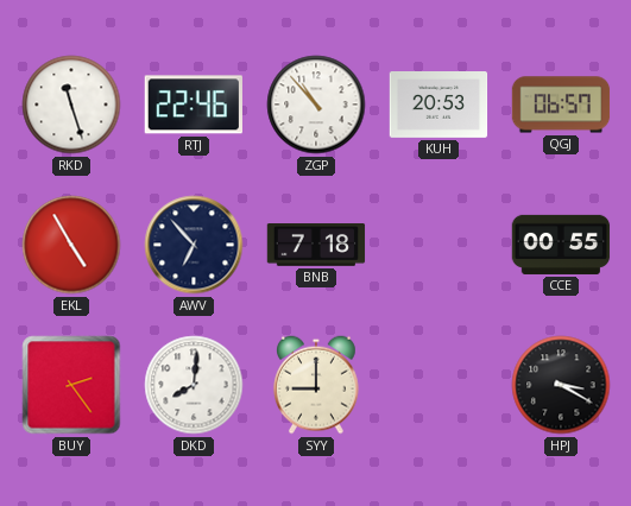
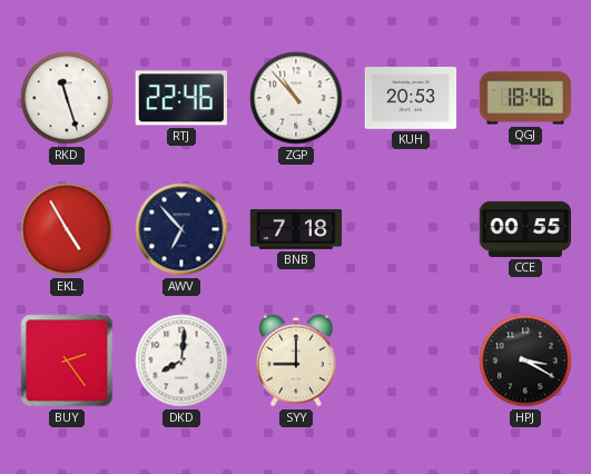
QGJ: 06:57 -> 18:46 (525, 98)
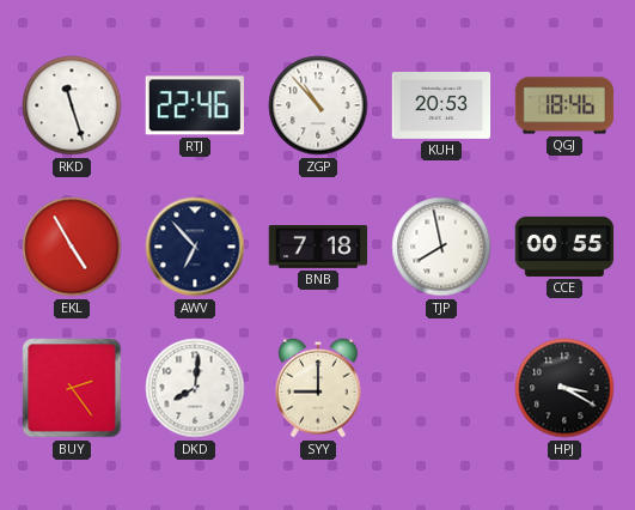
TJP: none -> 7:58 (441, 247)
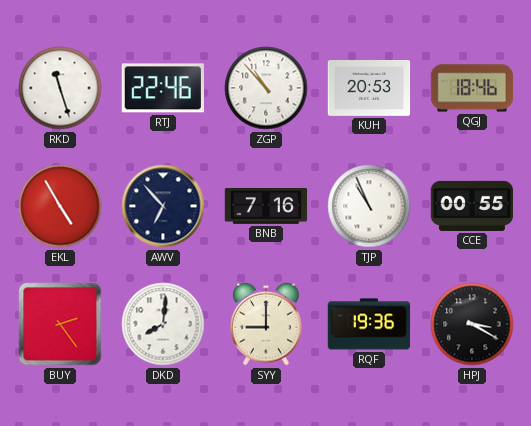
BNB: 7:18 -> 7:16 (266, 207)
TJP: 7:58 -> 10:56 (369, 206)
RQF: none -> 19:36 (369, 324)
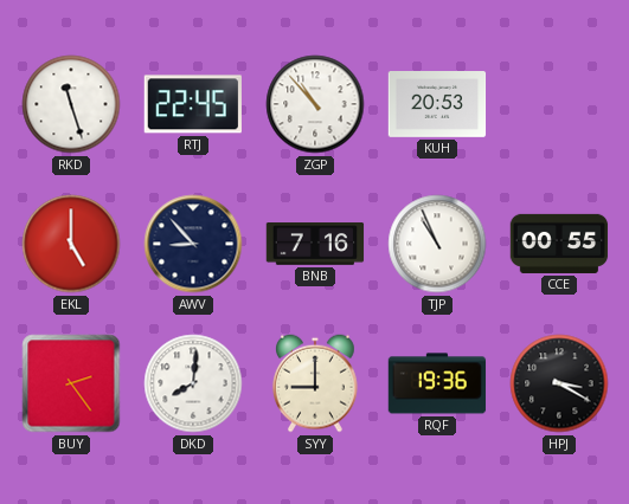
RTJ: 22:46 -> 22:45 (193, 104)
QGJ: 18:46 -> none (472, 88)
EKL: 4:55 -> 5:00 (71, 244)
AWV: 6:53 -> 8:53 (193, 244)
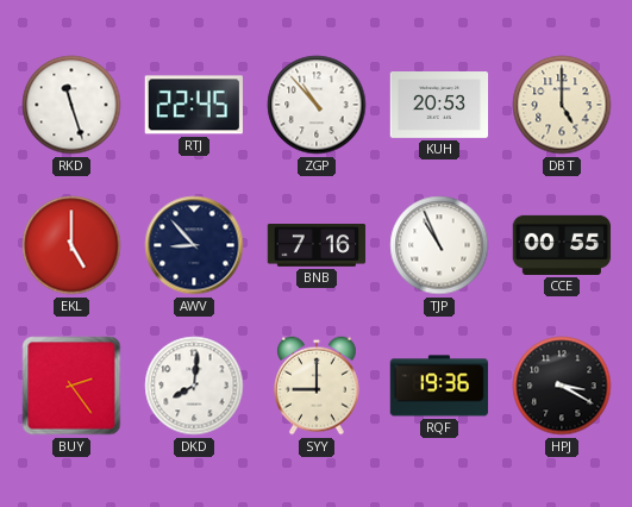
DBT: none -> 5:00 (562, 105)
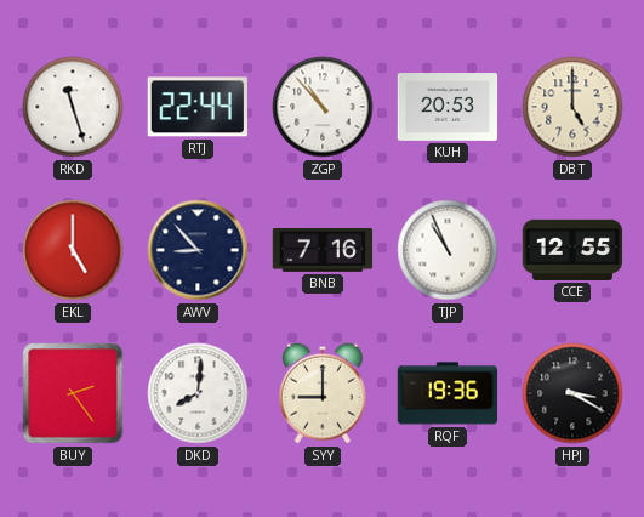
RTJ: 22:45 -> 22:44 (198, 107)
CCE: 00:55 -> 12:55 (572, 250)
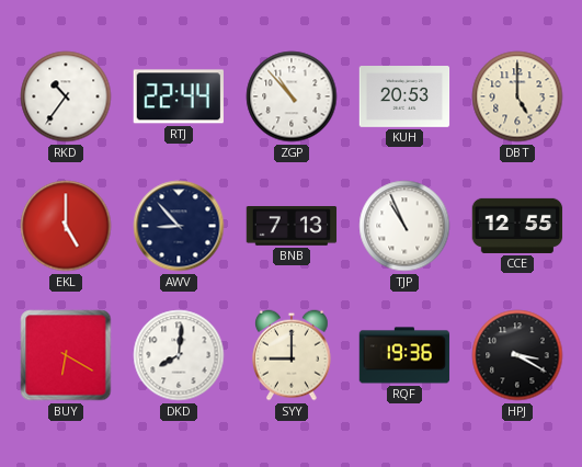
RKD: 11:27 -> 10:36 (66, 96)
BNB: 7:16 -> 7:13 (292, 227)
BUY: 2:24 -> 6:20 (66, 355)
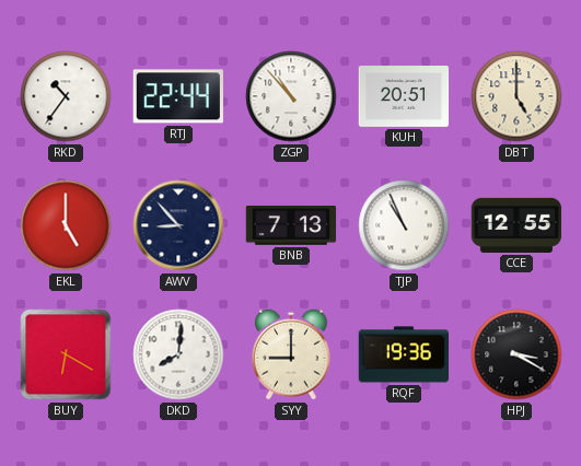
KUH: 20:53 -> 20:51 (404, 97)
